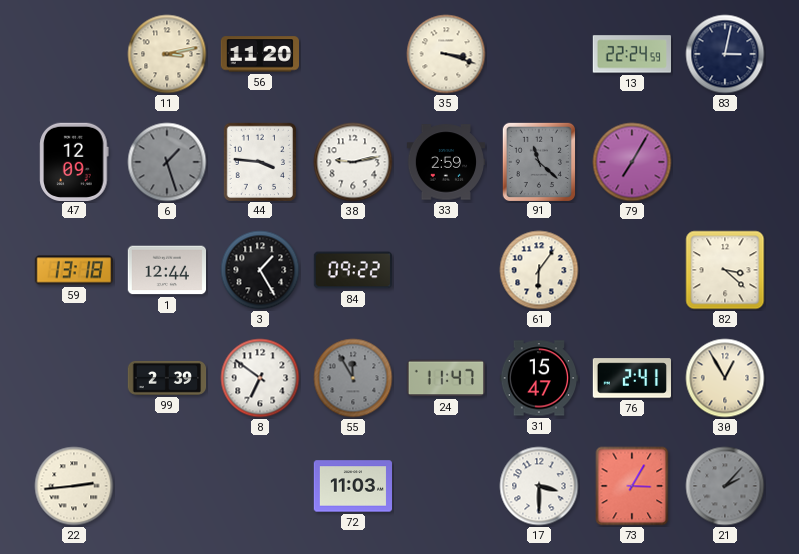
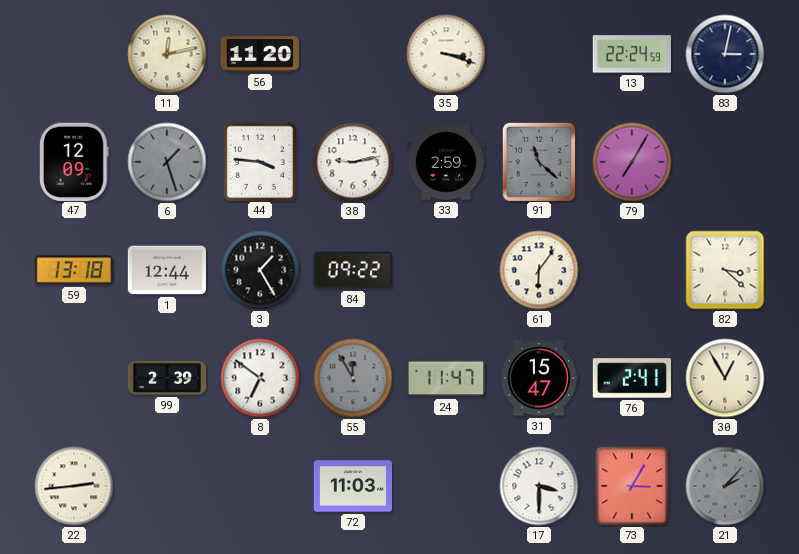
11: 3:13 -> 12:13 (167, 54)
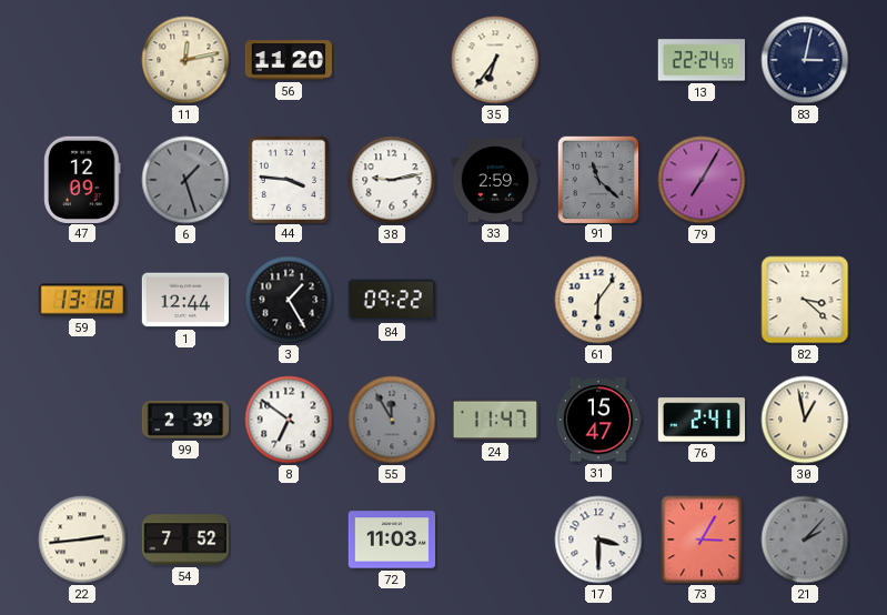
35: 3:18 -> 6:36 (495, 60)
30: 12:55 -> 12:58 (805, 420)
54: none -> 7:52 (184, 540)
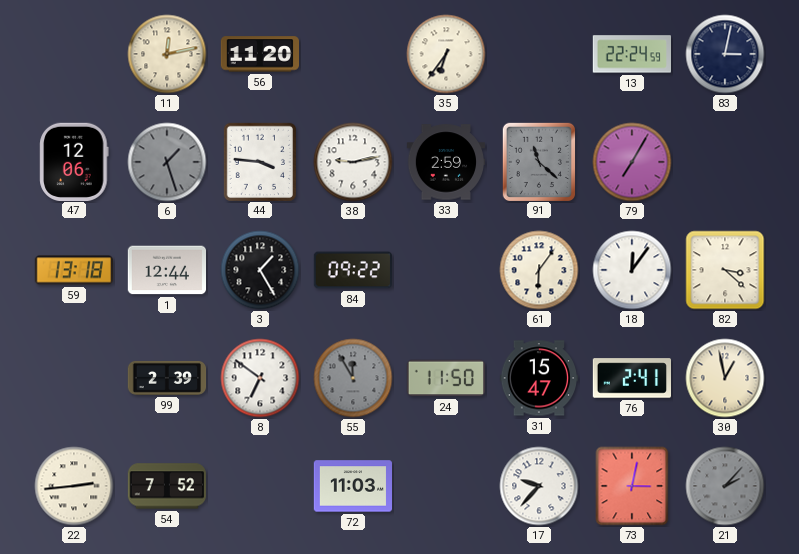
47: 12:09 -> 12:06 (74, 161)
18: none -> 12:06 (632, 270)
24: 11:47 -> 11:50 (445, 378)
17: 3:30 -> 9:37 (539, 486)
73: 3:05 -> 3:02 (632, 486)
